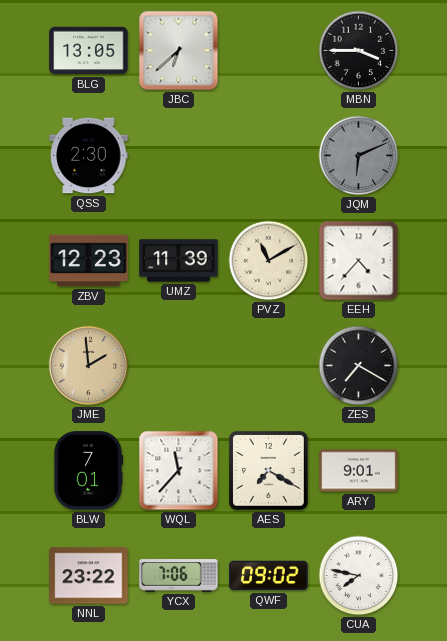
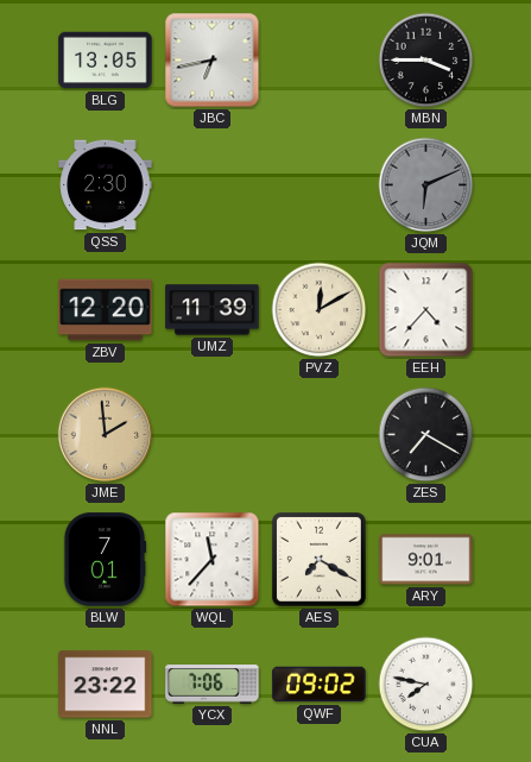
JBC: 6:38 -> 6:43 (213, 61)
ZBV: 12:23 -> 12:20 (106, 310)
PVZ: 11:10 -> 12:10 (320, 310)
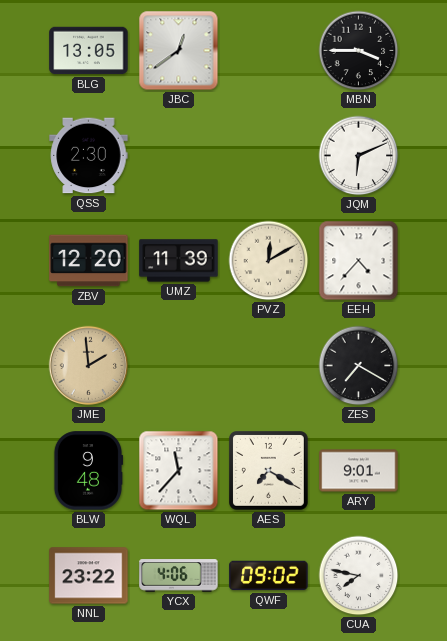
JBC: 6:43 -> 12:39 (179, 51)
JQM dial: grey -> white (359, 156)
BLW: 7:01 -> 9:48 (88, 471)
YCX: 7:06 -> 4:06 (179, 576)
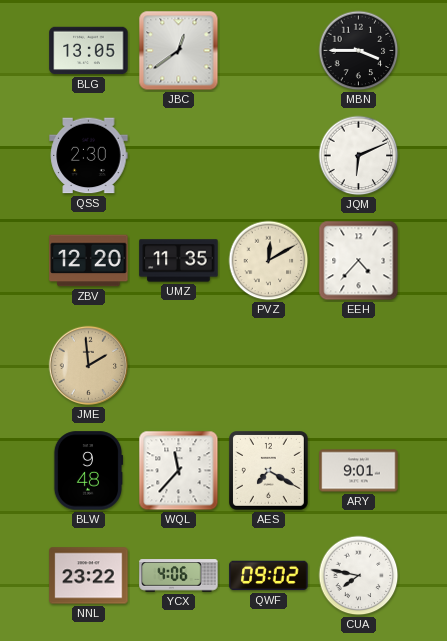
UMZ: 11:39 -> 11:35 (179, 261)
ZES: 7:20 -> none (359, 366)
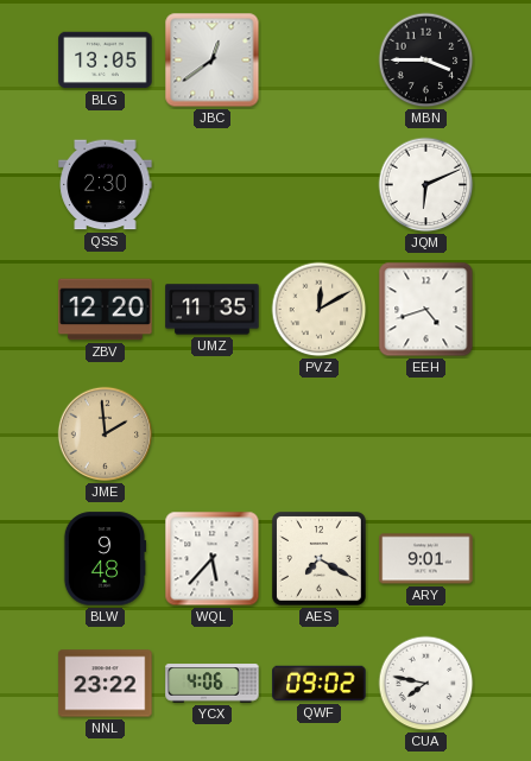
EEH: 4:37 -> 4:42 (426, 310)
WQL: 11:37 -> 5:37 (213, 559)
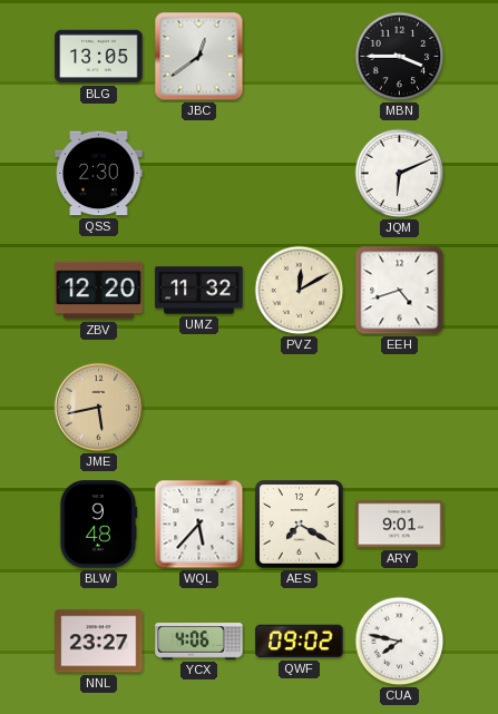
UMZ: 11:35 -> 11:32 (199, 291)
JME: 1:59 -> 5:43 (99, 408)
NNL: 23:22 -> 23:27 (99, 642)
